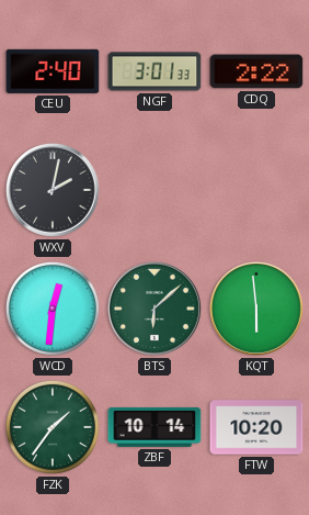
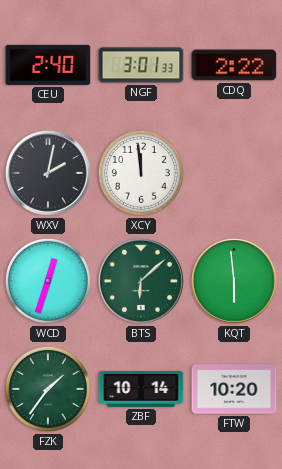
XCY: none -> 11:59 (141, 173)
WCD: 12:31 -> 12:33 (48, 281)
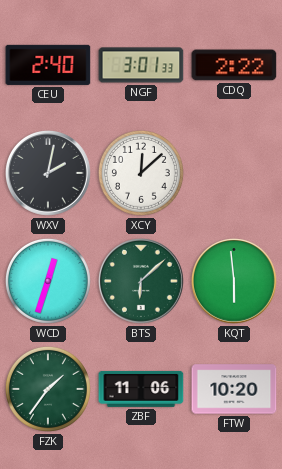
XCY: 11:59 -> 12:08 (141, 173)
ZBF: 10:14 -> 11:06 (141, 389)
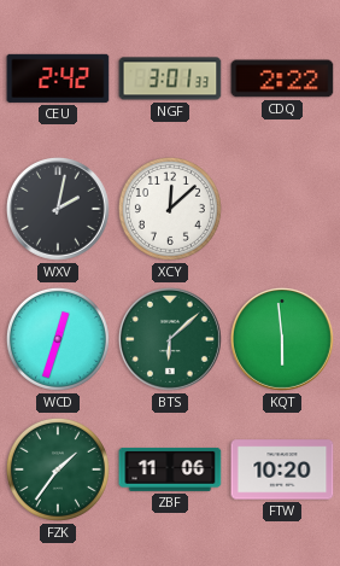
CEU: 2:40 -> 2:42 (58, 78)
